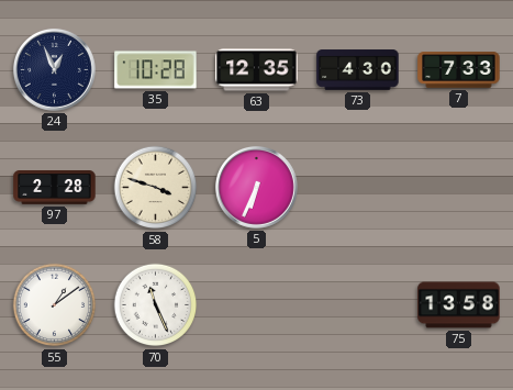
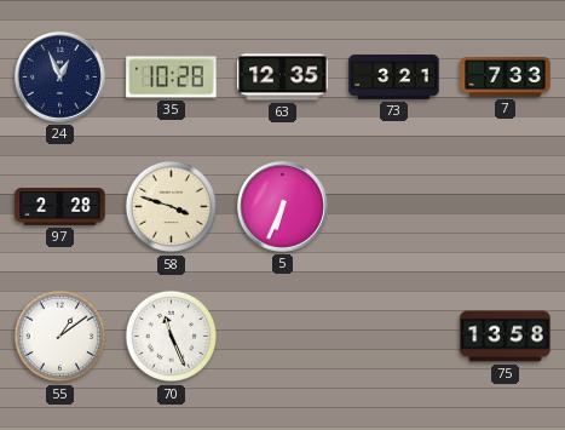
73: 4:30 -> 3:21 (394, 78)
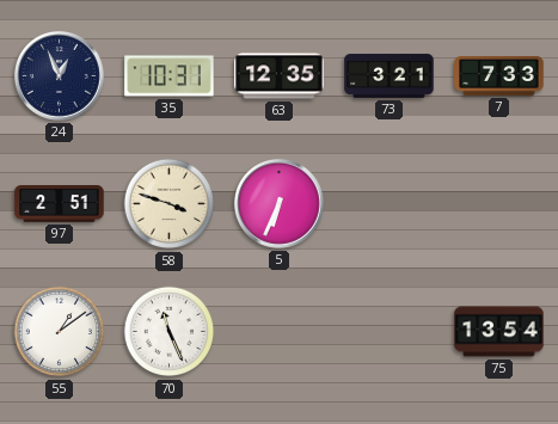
35: 10:28 -> 10:31 (170, 76)
97: 2:28 -> 2:51 (60, 204)
75: 13:58 -> 13:54 (499, 332)
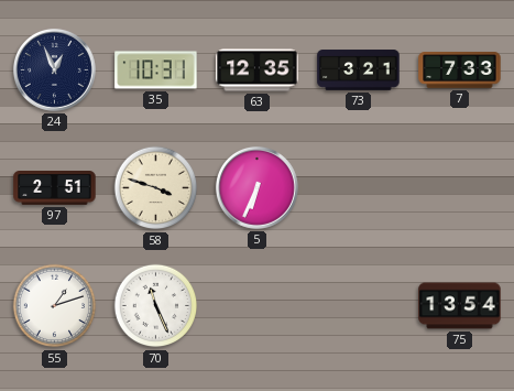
55: 1:09 -> 1:12 (55, 306)
